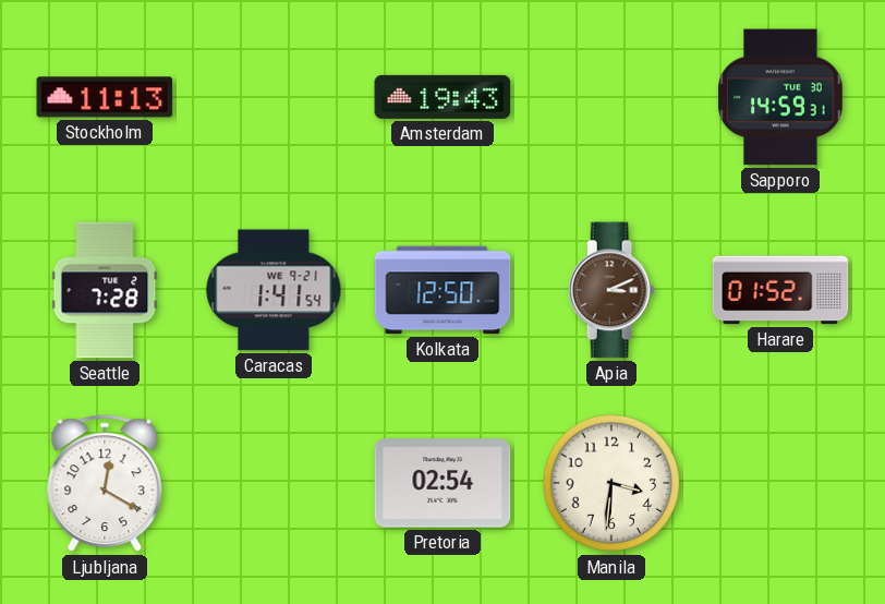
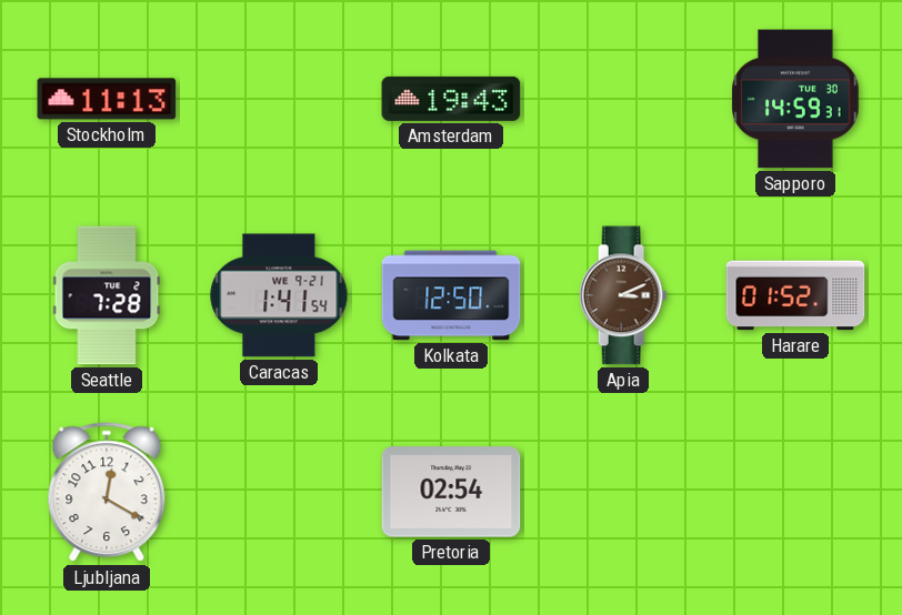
Manila: 3:31 -> none (611, 483)
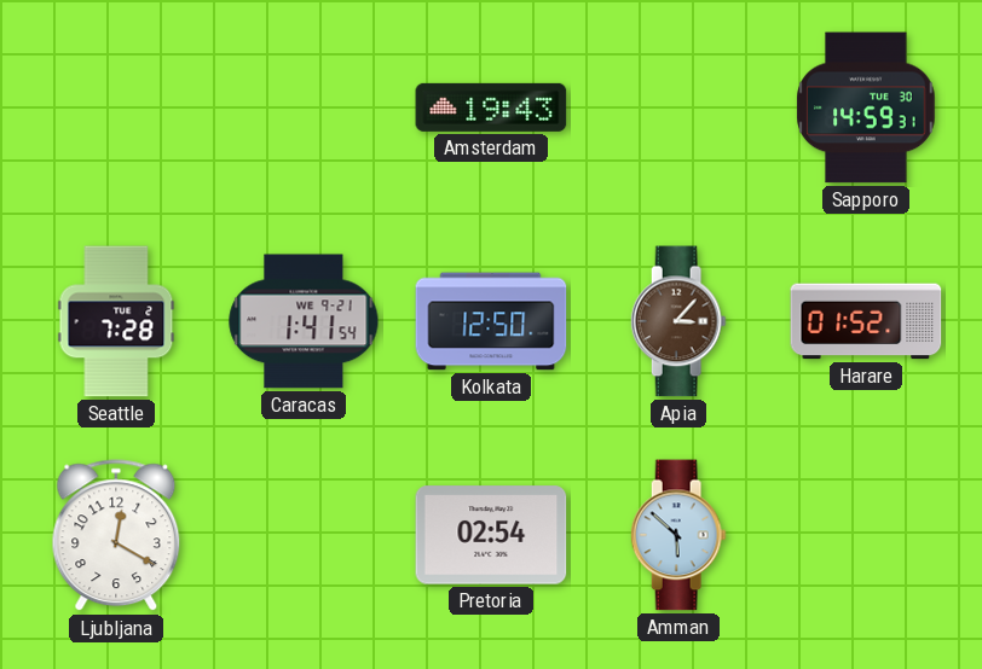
Stockholm: 11:13 -> none (107, 99)
Apia: 3:11 -> 3:07 (678, 321)
Amman: none -> 5:52 (678, 535)
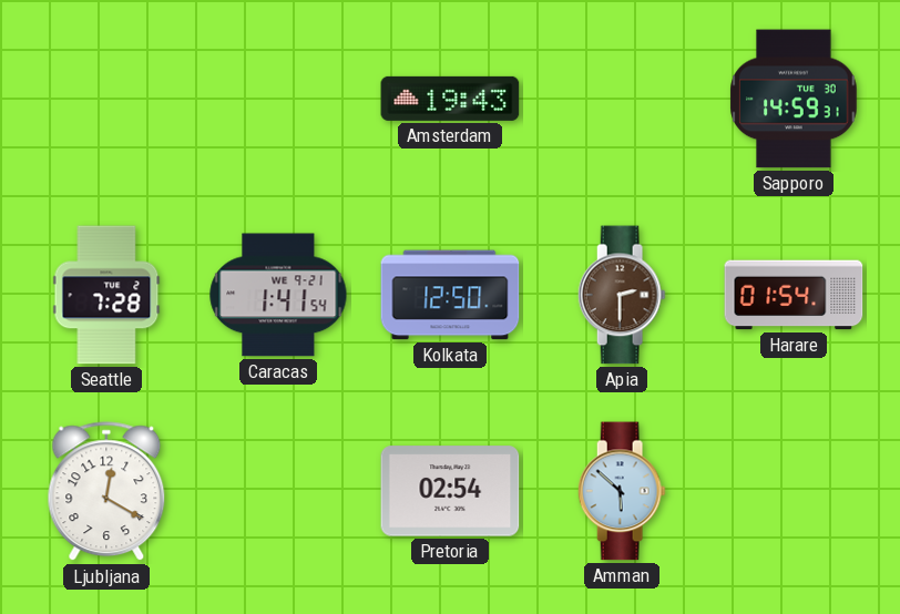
Apia: 3:07 -> 2:30 (622, 295)
Harare: 01:52 -> 01:54 (794, 295)
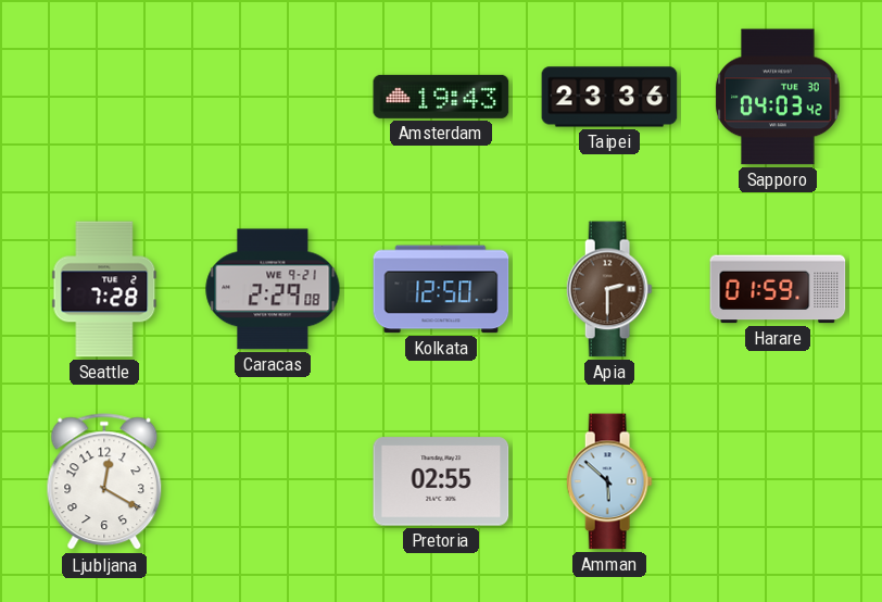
Taipei: none -> 23:36 (609, 97)
Sapporo: 14:59 -> 04:03 (778, 97)
Caracas: 1:41 -> 2:29 (273, 289)
Harare: 01:54 -> 01:59 (778, 289)
Pretoria: 02:54 -> 02:55 (441, 481)
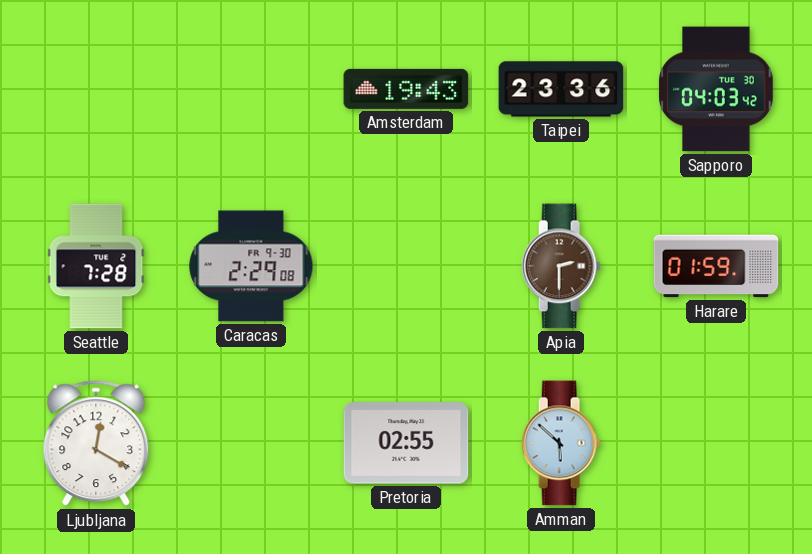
Caracas date: WE 9-21 -> FR 9-30 (251, 266)
Kolkata: 12:50 -> none (441, 289)
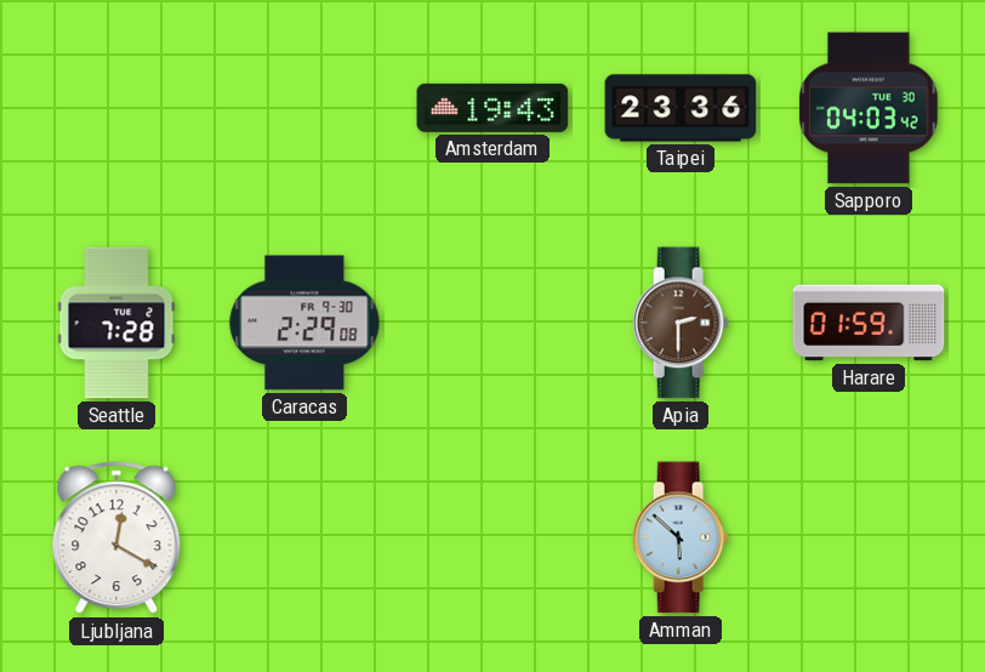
Pretoria: 02:55 -> none (406, 443)
